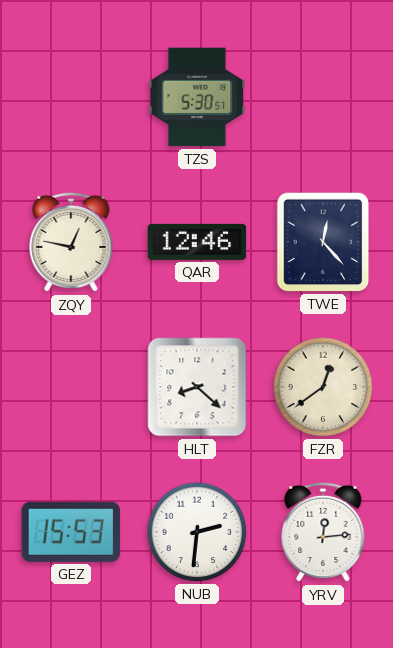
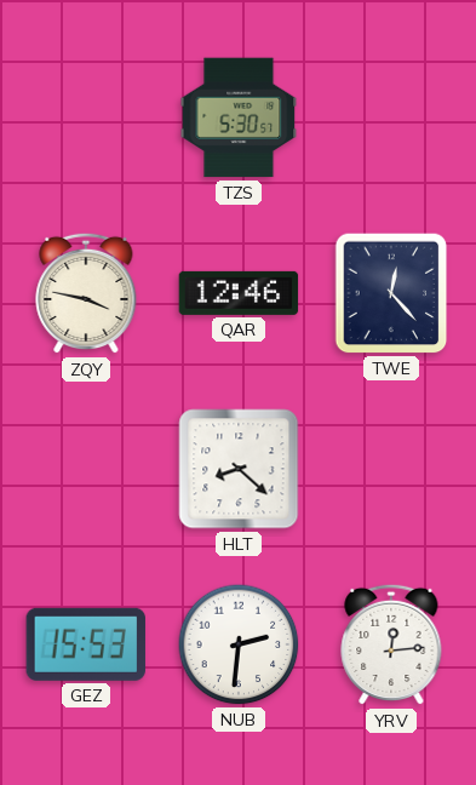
ZQY: 12:47 -> 3:47 (86, 293)
FZR: 12:39 -> none (323, 387)
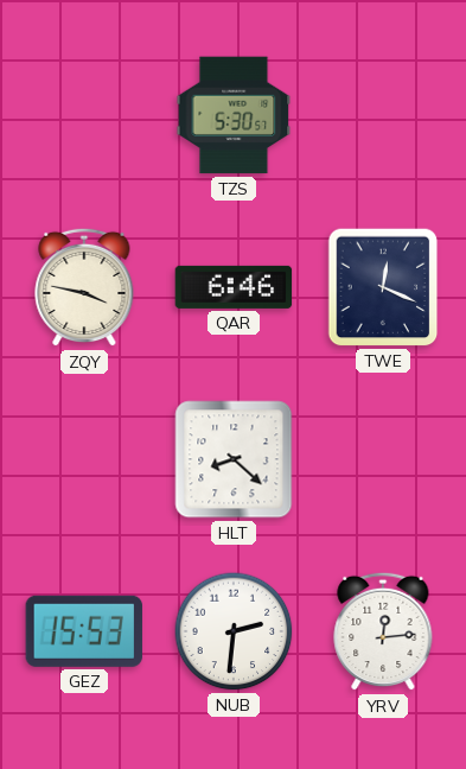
QAR: 12:46 -> 6:46 (234, 287)
TWE: 12:23 -> 12:19 (383, 287)
